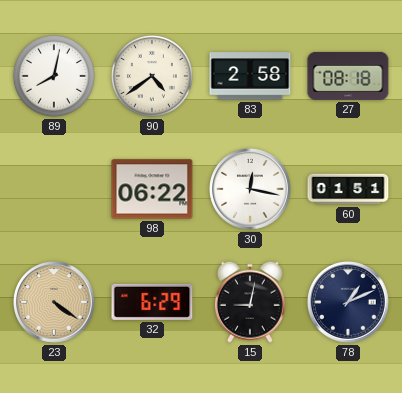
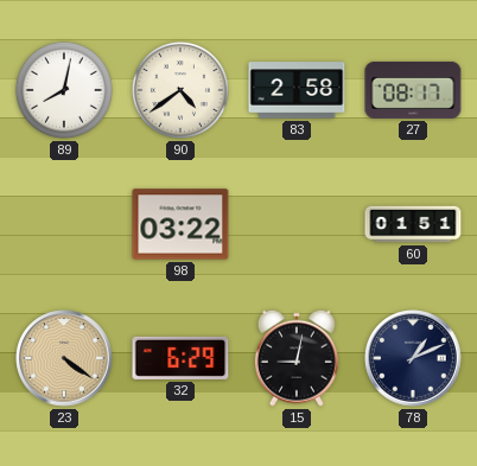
27: 08:18 -> 08:17 (413, 90)
98: 06:22 -> 03:22 (180, 224)
30: 12:17 -> none (250, 189)
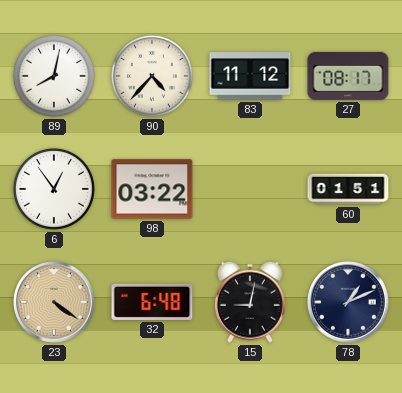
90: 4:39 -> 4:37 (152, 76)
83: 2:58 -> 11:12 (250, 76)
6: none -> 12:54 (54, 189)
32: 6:29 -> 6:48 (152, 302)
